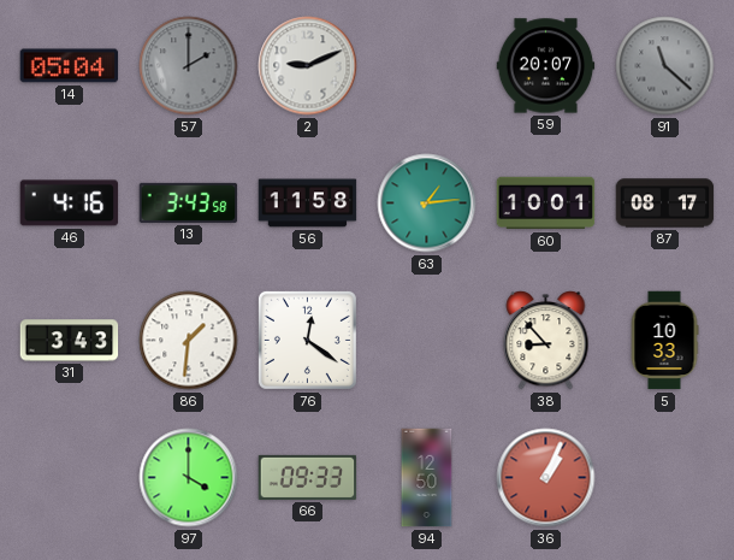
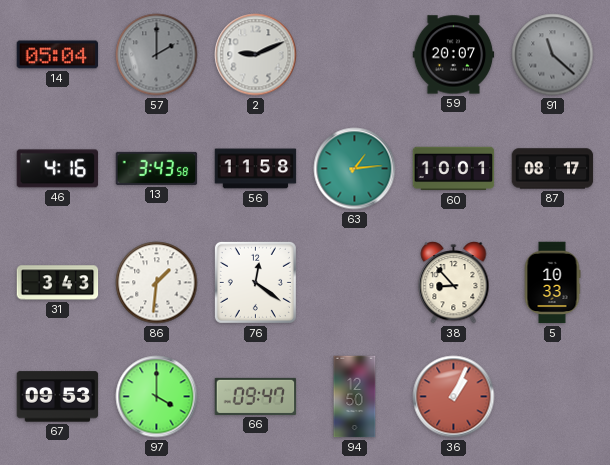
67: none -> 09:53 (58, 397)
66: 09:33 -> 09:47 (256, 396)
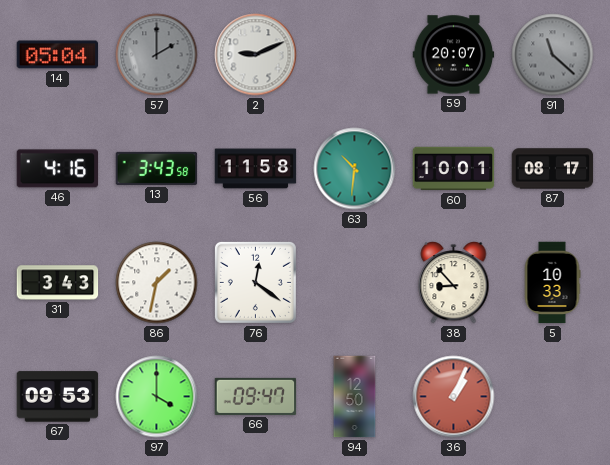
63: 1:14 -> 10:31 (355, 169)
86: 1:31 -> 1:32 (157, 283)
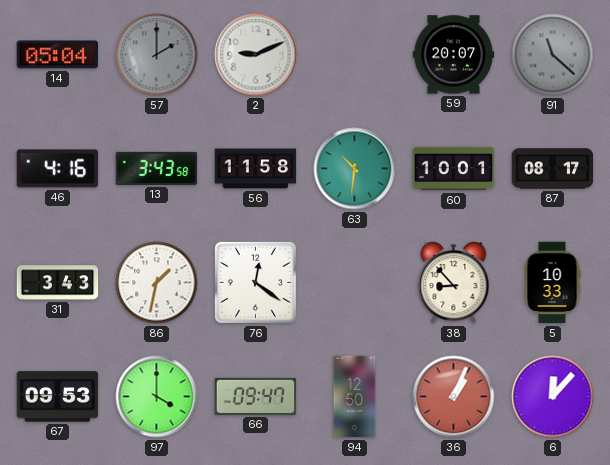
6: none -> 12:07 (553, 397)
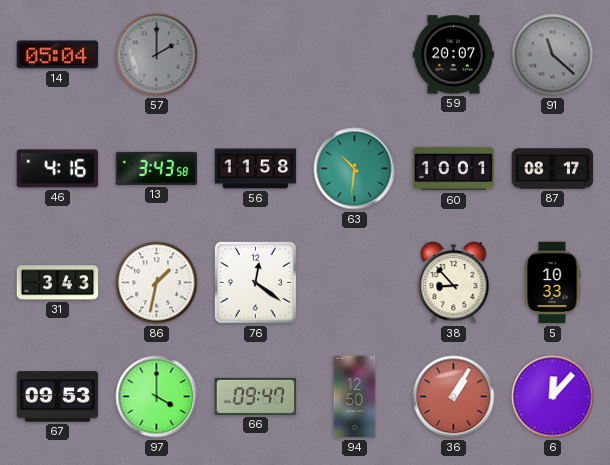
2: 9:11 -> none (256, 55)
36: 1:04 -> 1:05 (454, 397)
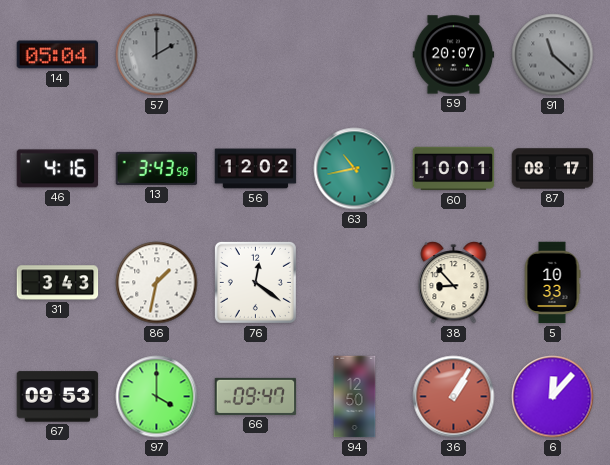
56: 11:58 -> 12:02 (256, 169)
63: 10:31 -> 10:43 (355, 169)
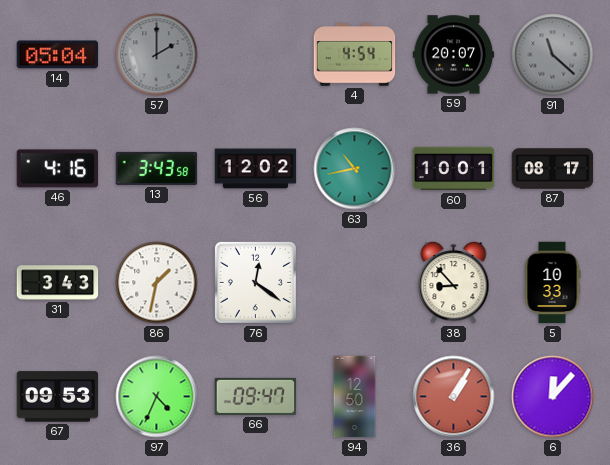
4: none -> 4:54 (355, 55)
97: 4:00 -> 4:34 (157, 397)
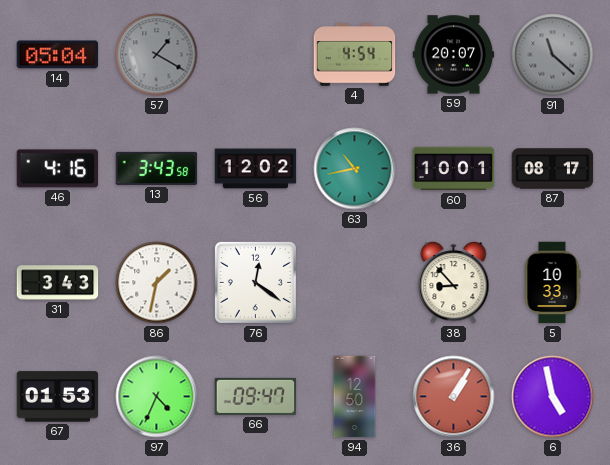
57: 2:00 -> 1:20 (157, 55)
67: 09:53 -> 01:53 (58, 397)
6: 12:07 -> 4:58 (553, 397)
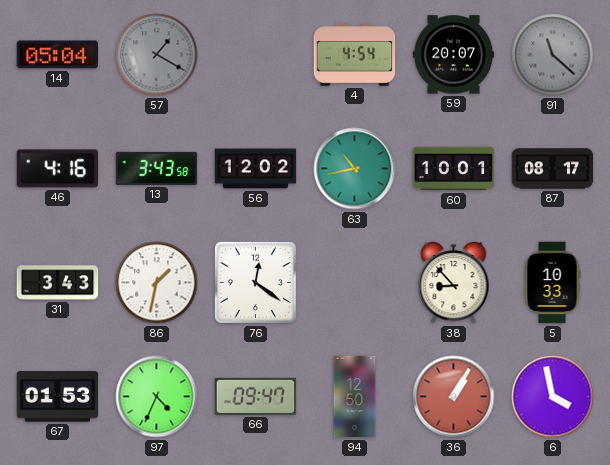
6: 4:58 -> 3:58 (553, 397)
